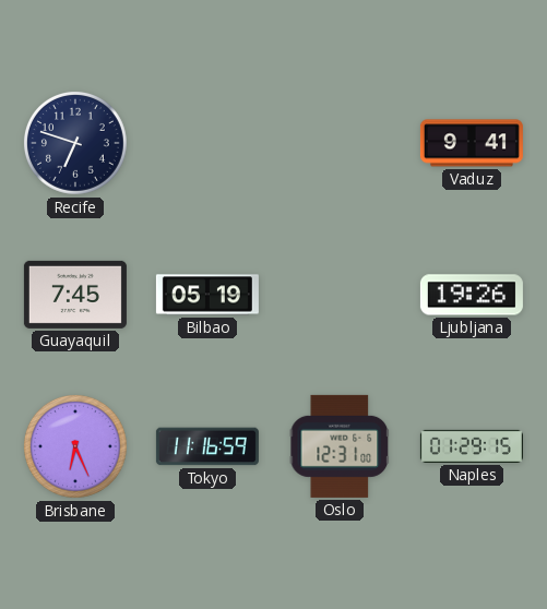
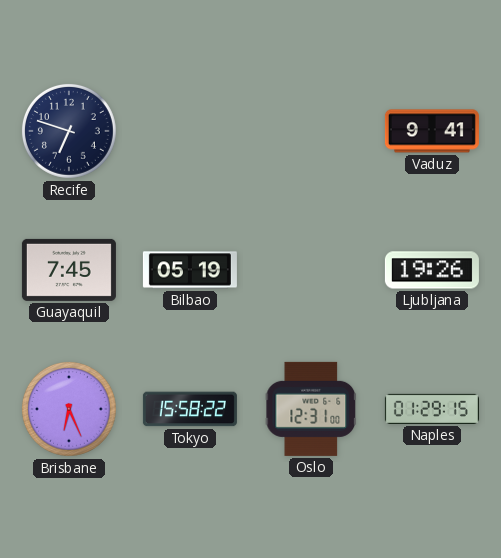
Tokyo: 11:16 -> 15:58 (190, 409)
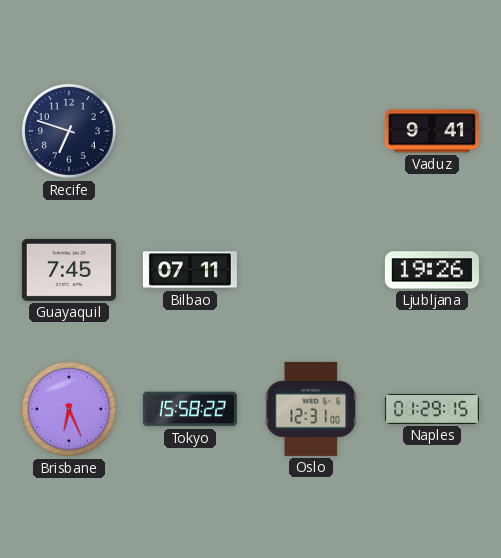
Bilbao: 05:19 -> 07:11 (190, 270)
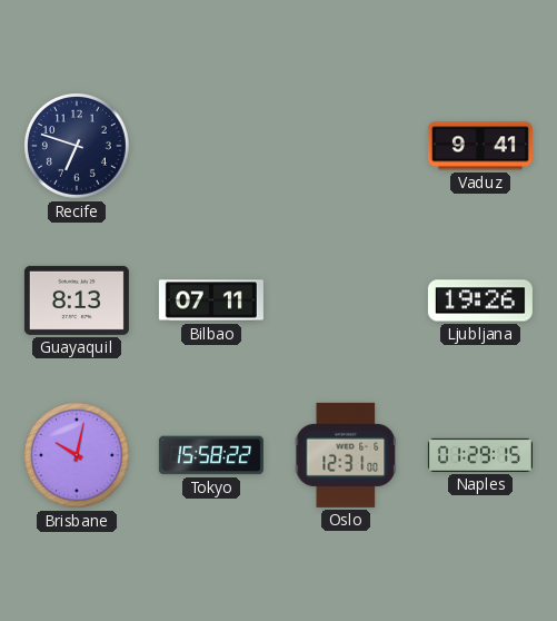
Guayaquil: 7:45 -> 8:13 (77, 300)
Brisbane: 6:26 -> 10:02 (77, 455)
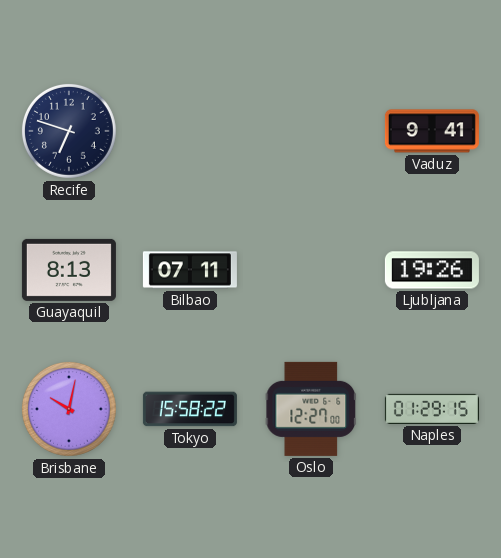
Oslo: 12:31 -> 12:27 (311, 409)
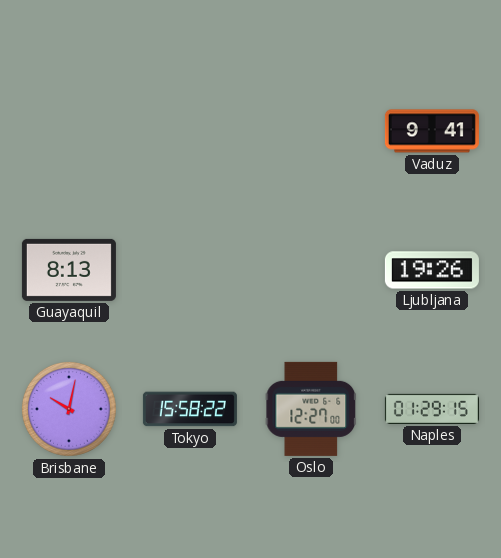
Recife: 6:48 -> none (69, 131)
Bilbao: 07:11 -> none (190, 270)
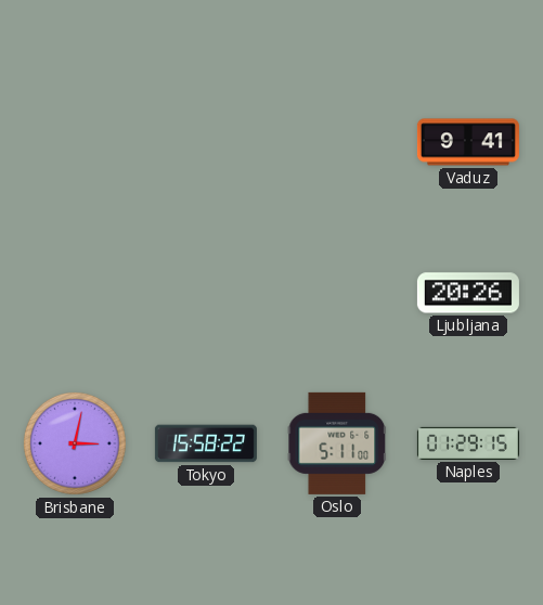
Guayaquil: 8:13 -> none (69, 270)
Ljubljana: 19:26 -> 20:26 (468, 293)
Brisbane: 10:02 -> 3:02 (75, 443)
Oslo: 12:27 -> 5:11 (337, 443)
